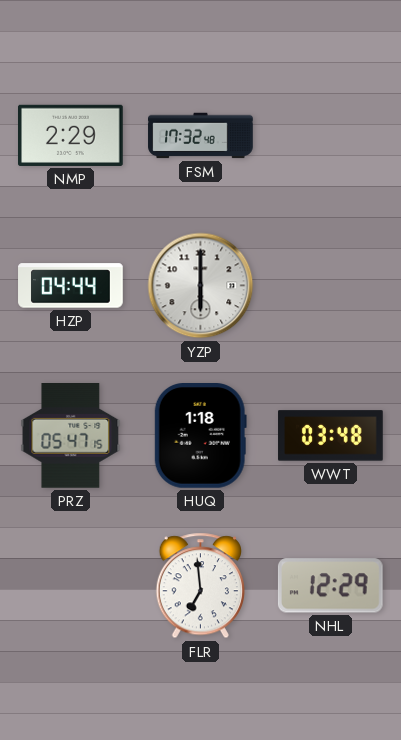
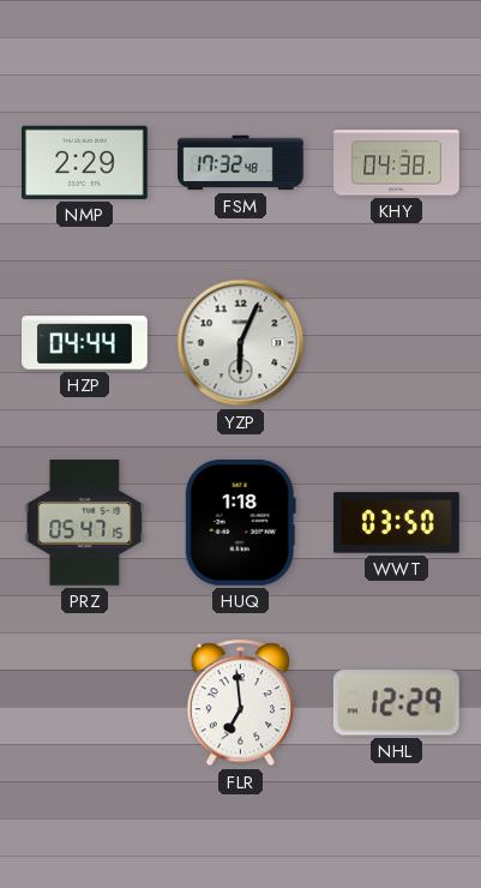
KHY: none -> 04:38 (397, 163)
YZP: 6:00 -> 6:04 (241, 343)
WWT: 03:48 -> 03:50 (397, 523)
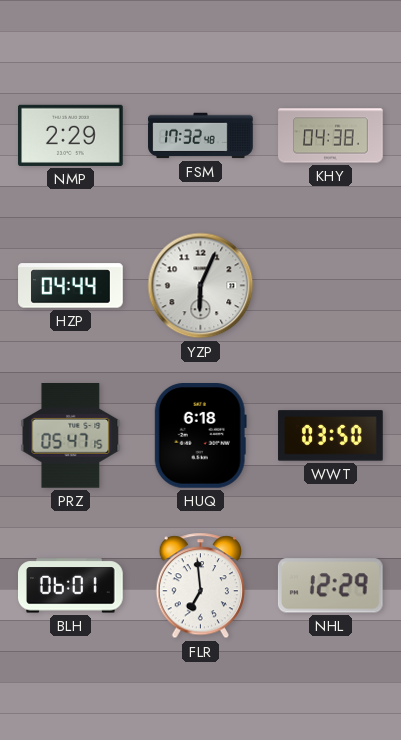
HUQ: 1:18 -> 6:18 (200, 436)
BLH: none -> 06:01 (71, 586)
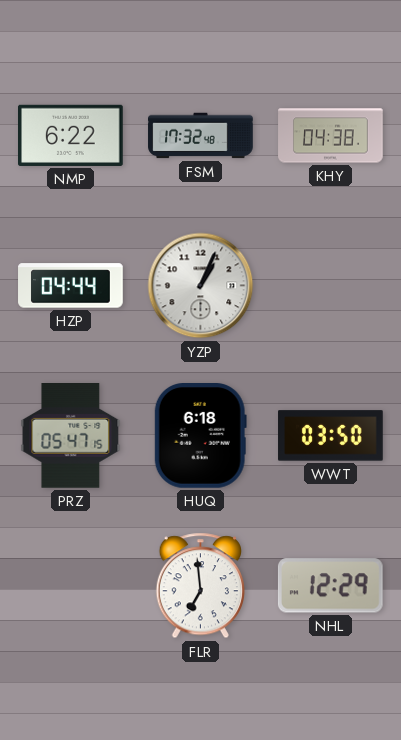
NMP: 2:29 -> 6:22 (71, 135)
YZP: 6:04 -> 1:04 (201, 286)
BLH: 06:01 -> none (71, 586)
